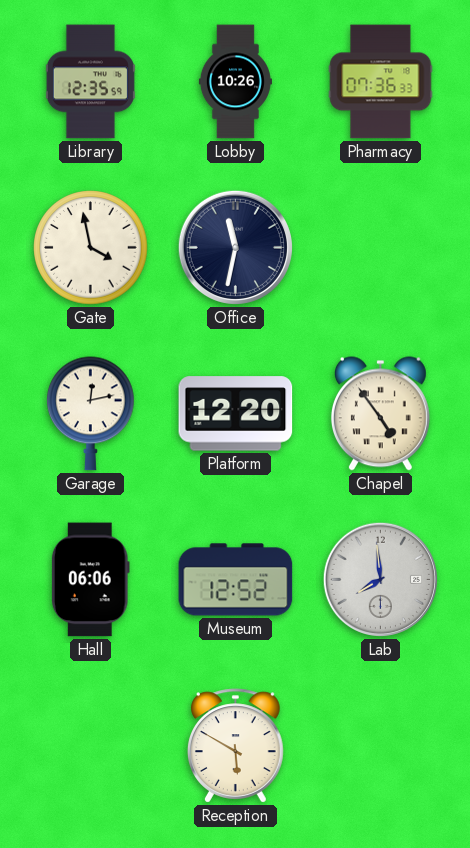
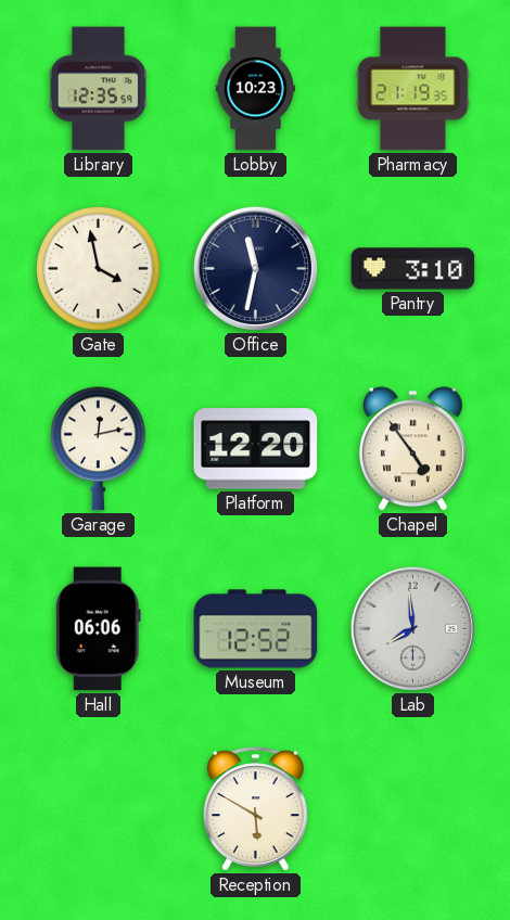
Lobby: 10:26 -> 10:23 (255, 89)
Pharmacy: 07:36 -> 21:19 (413, 89)
Pantry: none -> 3:10 (413, 269)
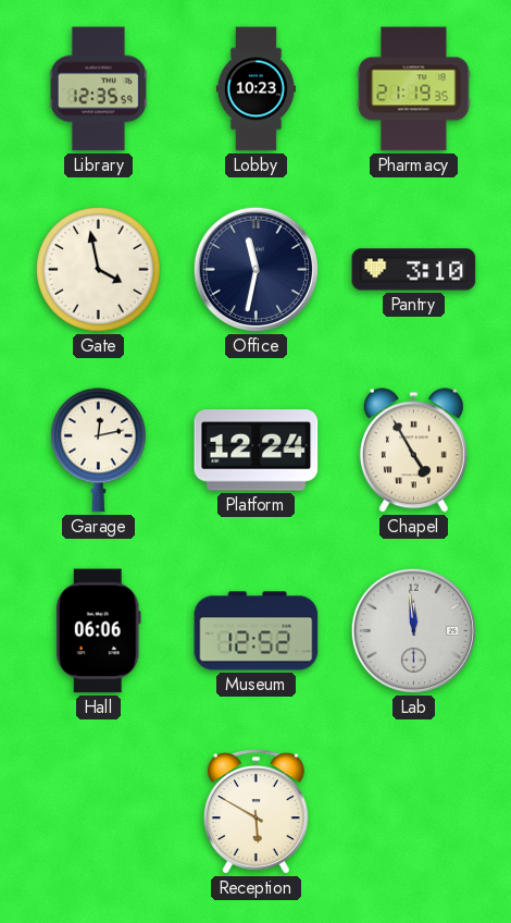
Platform: 12:20 -> 12:24 (257, 451)
Chapel: 4:54 -> 4:55 (413, 451)
Lab: 7:59 -> 11:59 (413, 630)
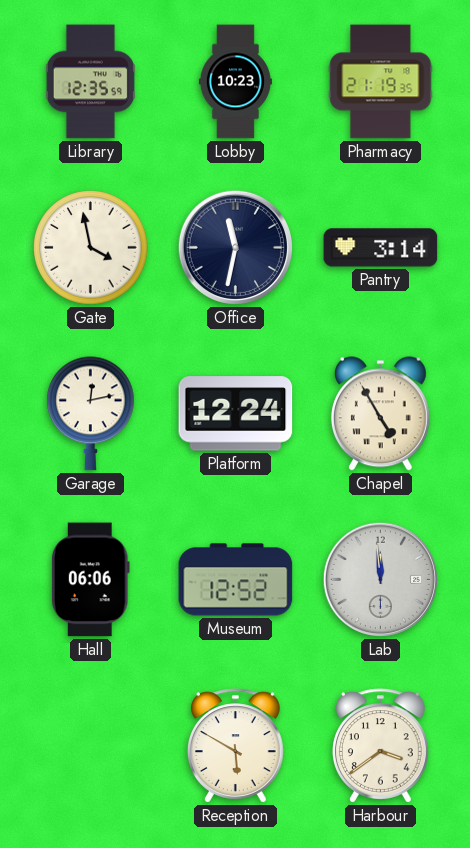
Pantry: 3:10 -> 3:14 (381, 248)
Harbour: none -> 3:39 (380, 746)
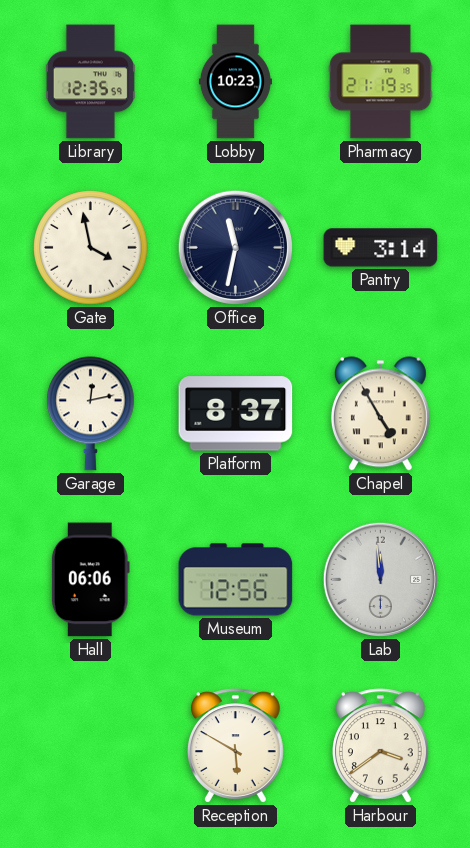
Platform: 12:24 -> 8:37 (236, 414)
Museum: 12:52 -> 12:56 (236, 580)
